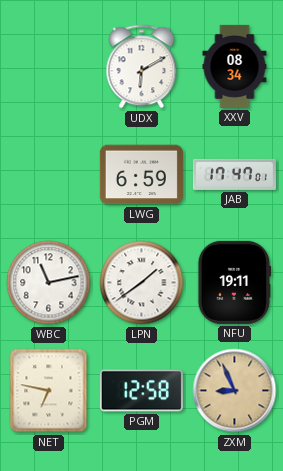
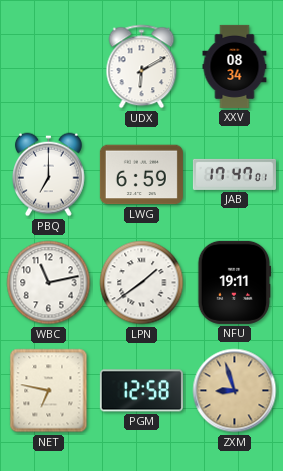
PBQ: none -> 7:00 (49, 175)
ZXM: 8:56 -> 8:57 (235, 391)
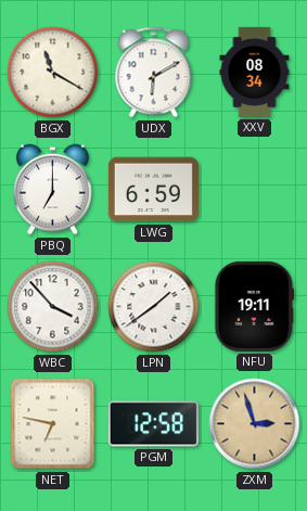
BGX: none -> 11:20 (53, 73)
JAB: 17:47 -> none (234, 174)
WBC: 11:13 -> 3:53 (53, 307)
ZXM: 8:57 -> 2:57 (255, 424)
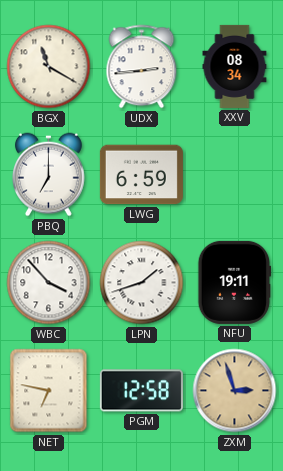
UDX: 6:10 -> 2:44 (142, 67)
LPN: 1:39 -> 1:42 (142, 283)
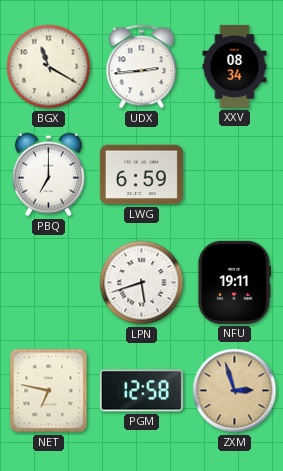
WBC: 3:53 -> none (49, 283)
LPN: 1:42 -> 5:42 (142, 283)
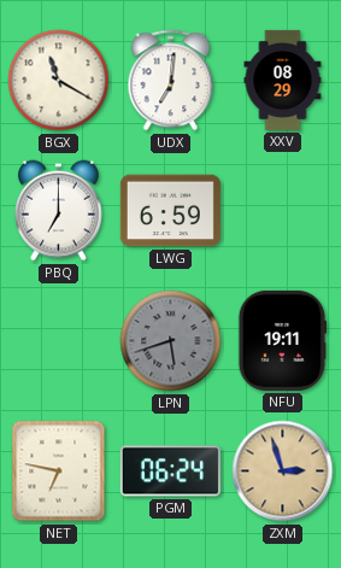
UDX: 2:44 -> 7:01 (171, 81)
XXV: 08:34 -> 08:29 (283, 80)
LPN dial: white -> grey (171, 341)
PGM: 12:58 -> 06:24 (170, 472)
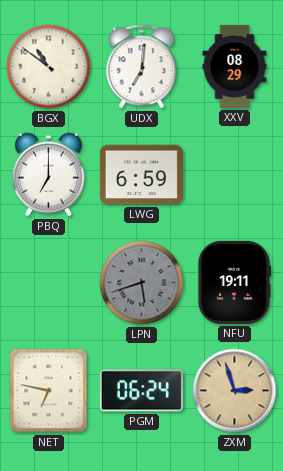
BGX: 11:20 -> 10:51 (49, 67)
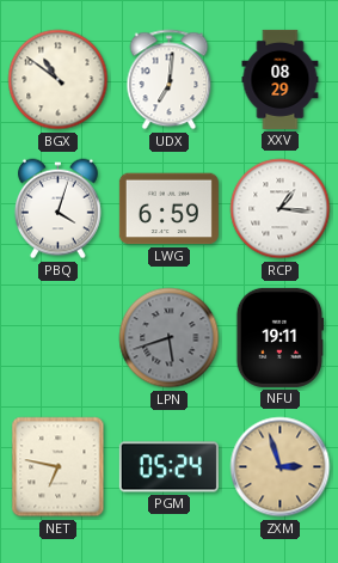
PBQ: 7:00 -> 4:03 (59, 209)
RCP: none -> 1:16 (281, 209)
PGM: 06:24 -> 05:24 (168, 467)
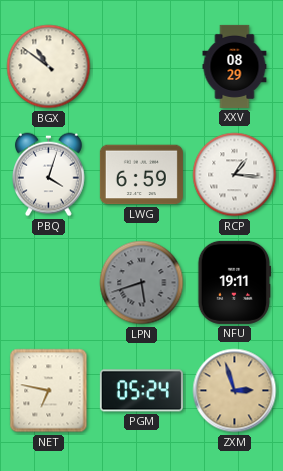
UDX: 7:01 -> none (170, 80)
